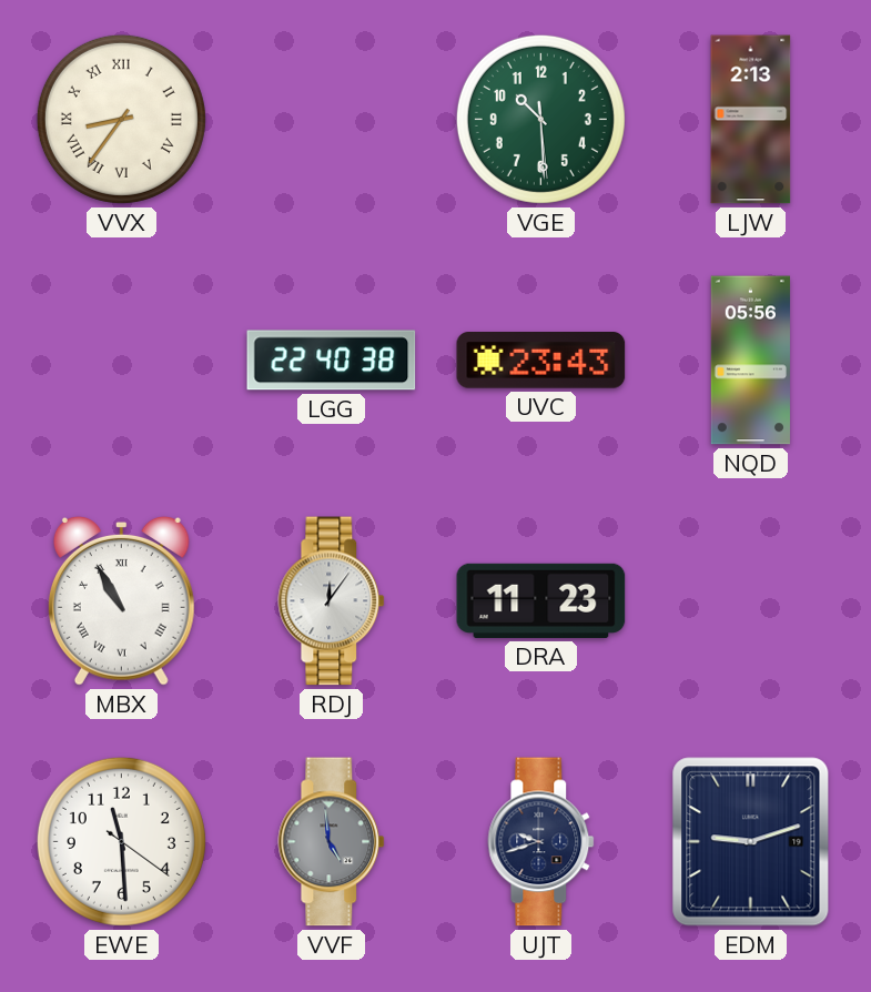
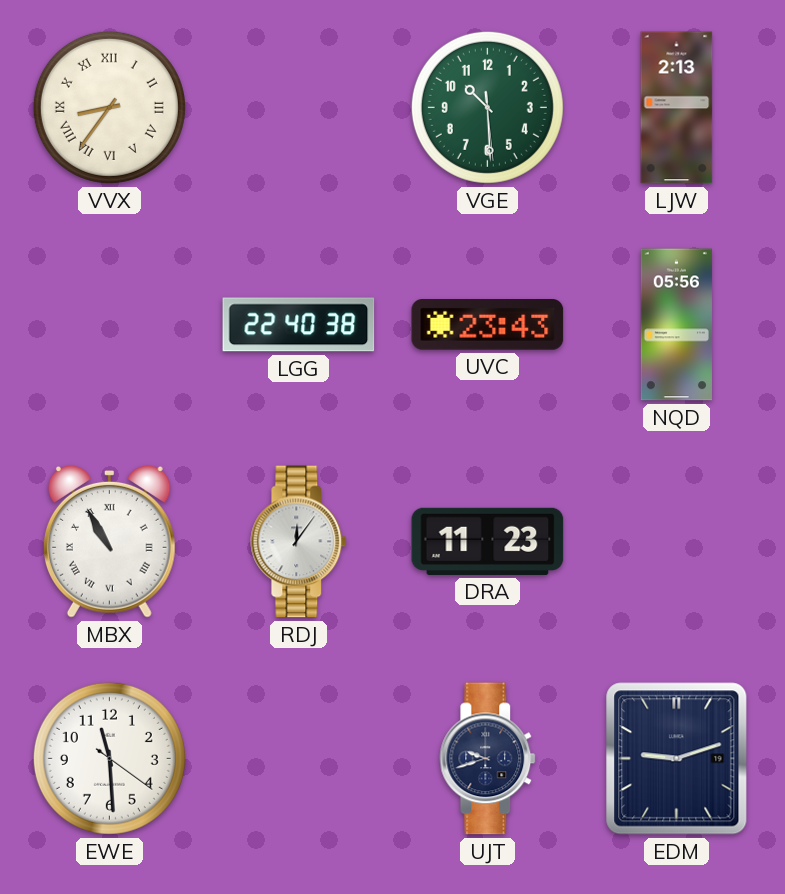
VVF: 4:59 -> none (332, 842)
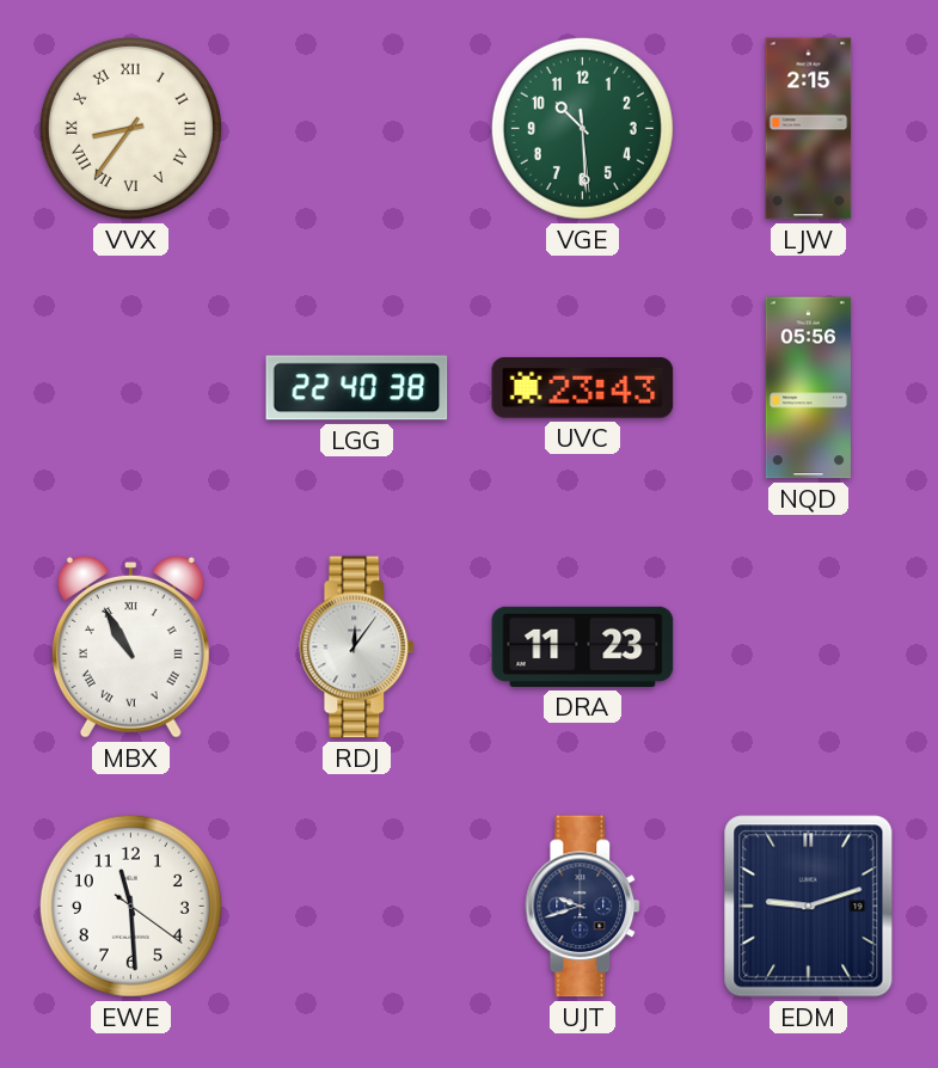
LJW: 2:13 -> 2:15 (809, 129)
